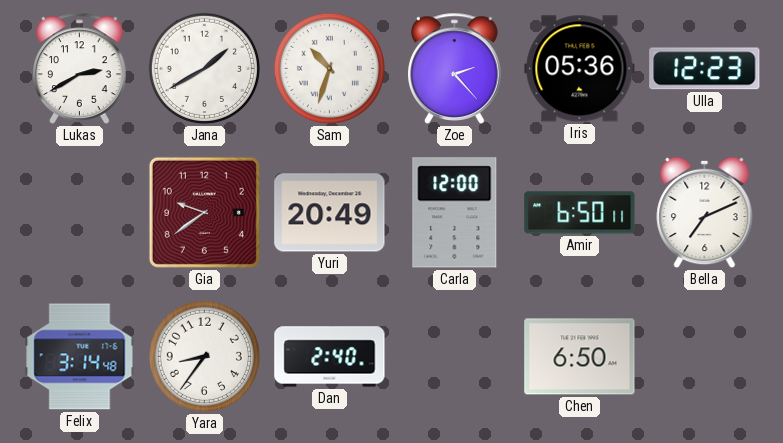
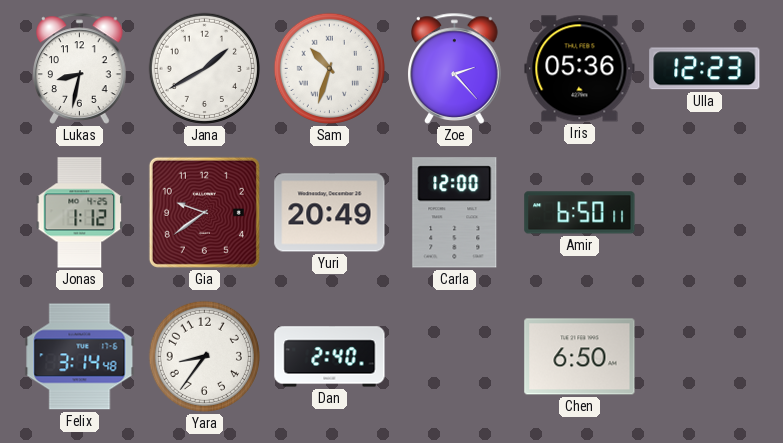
Lukas: 2:40 -> 8:32 (80, 68)
Jonas: none -> 1:12 (80, 213)
Bella: 7:11 -> none (705, 213)
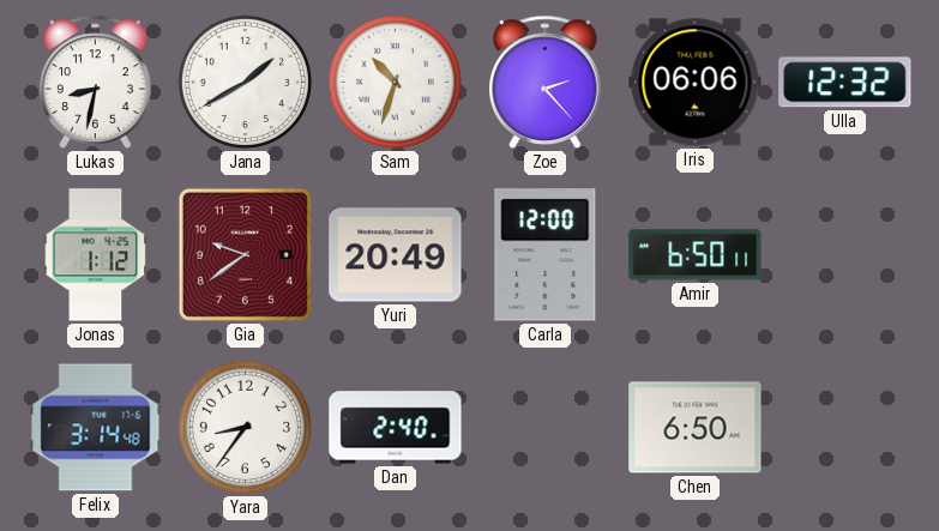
Iris: 05:36 -> 06:06 (696, 83)
Ulla: 12:23 -> 12:32 (845, 83)
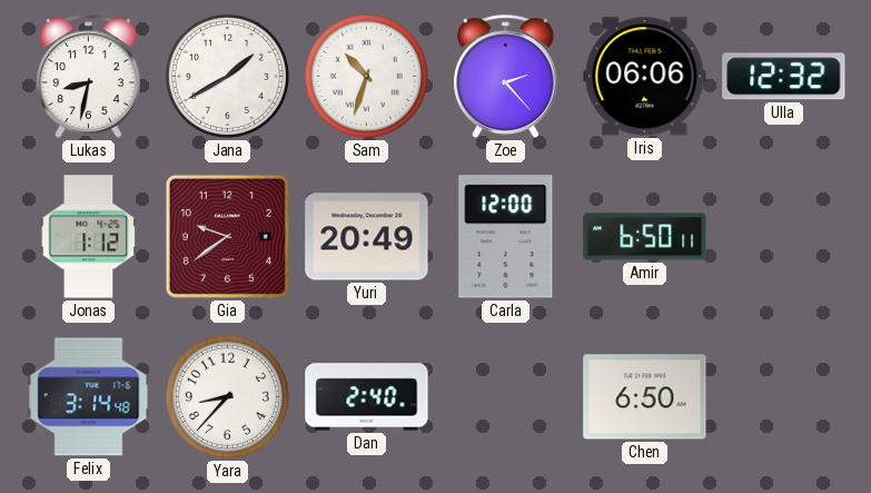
Yara: 8:36 -> 8:37 (227, 396)
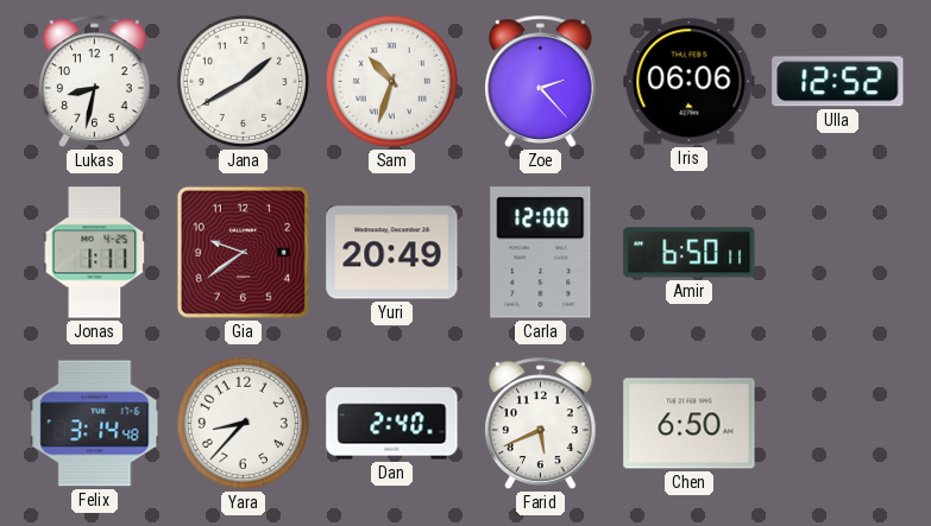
Ulla: 12:32 -> 12:52 (838, 82)
Jonas: 1:12 -> 1:11 (95, 253)
Farid: none -> 5:41 (541, 423)
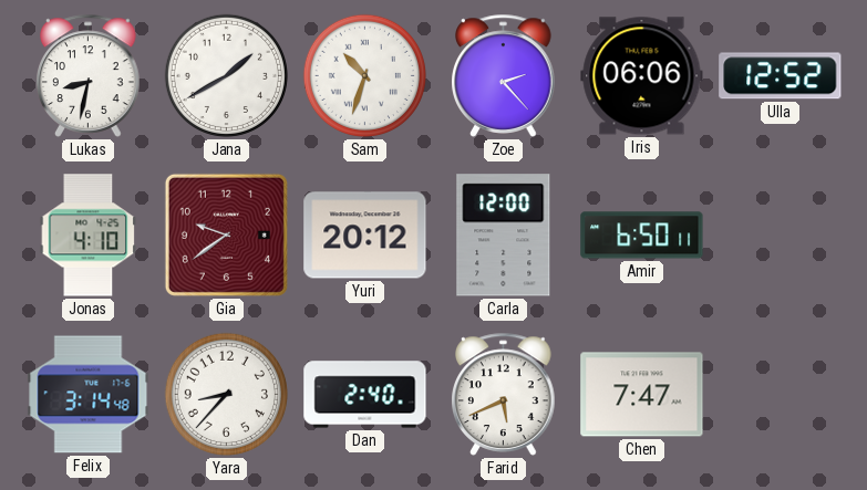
Jonas: 1:11 -> 4:10 (89, 236)
Yuri: 20:49 -> 20:12 (365, 236)
Chen: 6:50 -> 7:47 (642, 395)
